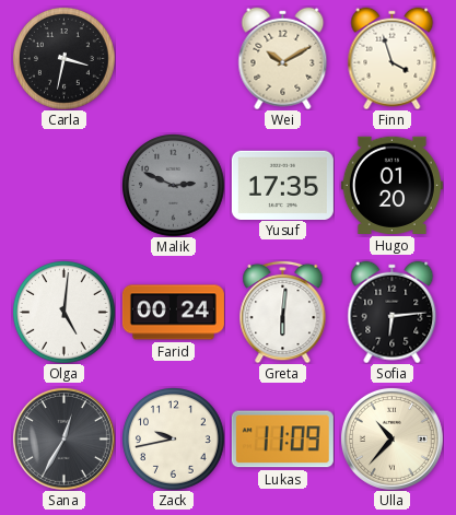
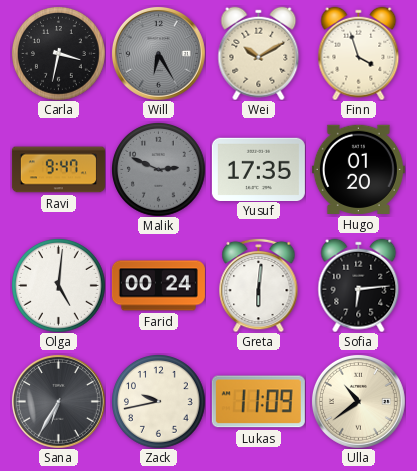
Will: none -> 6:25 (158, 53)
Ravi: none -> 9:47 (58, 170)
Sana: 12:35 -> 6:35 (58, 401)
Ulla: 10:37 -> 10:39 (358, 401)
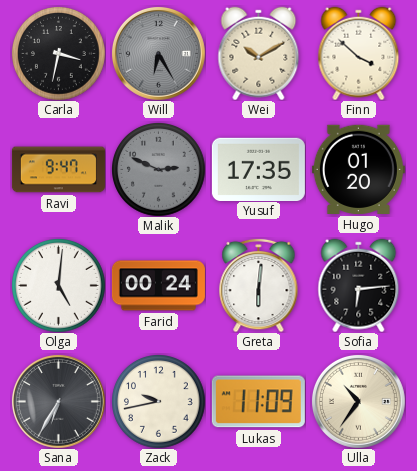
Finn: 3:57 -> 3:52 (359, 53)
Ulla: 10:39 -> 10:36 (358, 401)
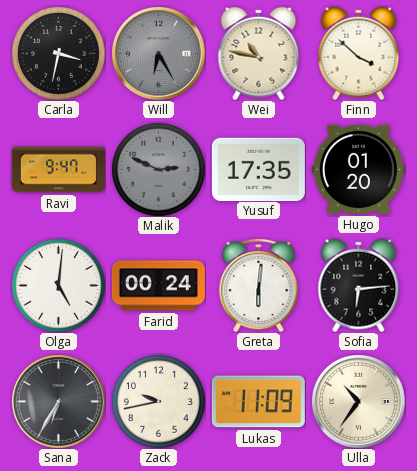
Wei: 10:10 -> 10:47 (259, 53)
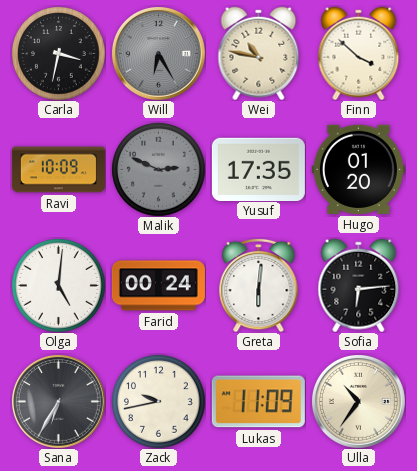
Ravi: 9:47 -> 10:09 (58, 170)
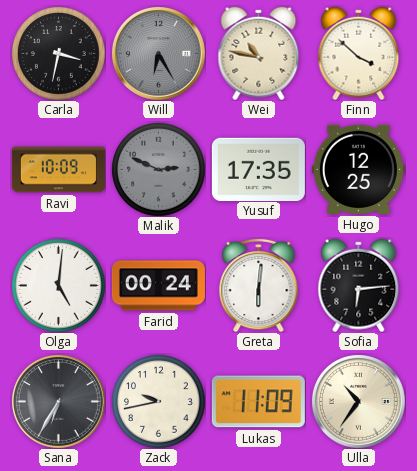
Hugo: 01:20 -> 12:25 (358, 169)
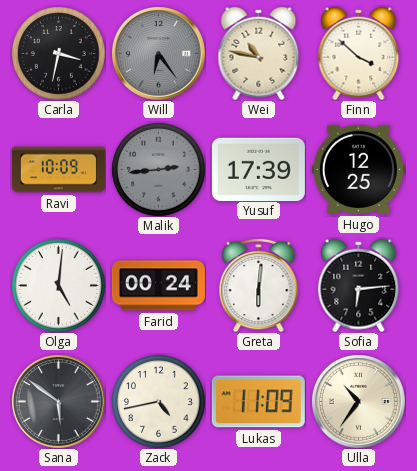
Will: 6:25 -> 6:24 (158, 53)
Malik: 2:49 -> 2:44 (159, 170)
Yusuf: 17:35 -> 17:39 (258, 169)
Sana: 6:35 -> 5:51 (58, 401)
Zack: 9:43 -> 4:43 (159, 402)
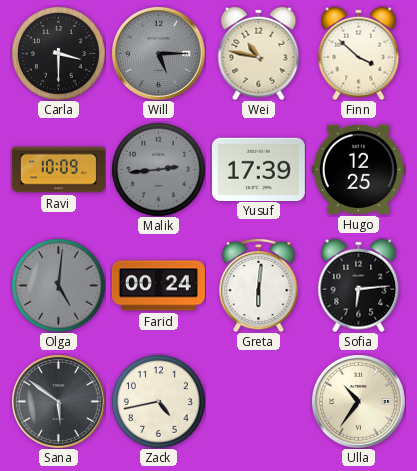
Carla: 3:32 -> 3:30 (59, 54)
Will: 6:24 -> 5:15 (158, 53)
Olga dial: white -> grey (59, 286)
Lukas: 11:09 -> none (258, 402)
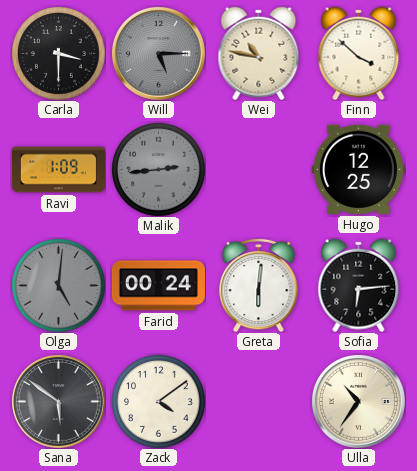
Ravi: 10:09 -> 1:09 (58, 170)
Yusuf: 17:39 -> none (258, 169)
Zack: 4:43 -> 4:09 (159, 402)
